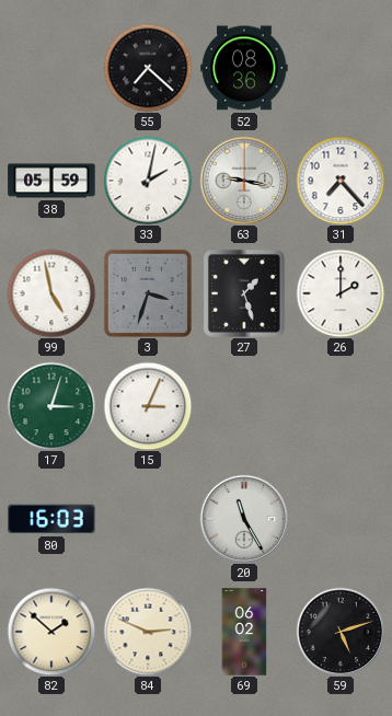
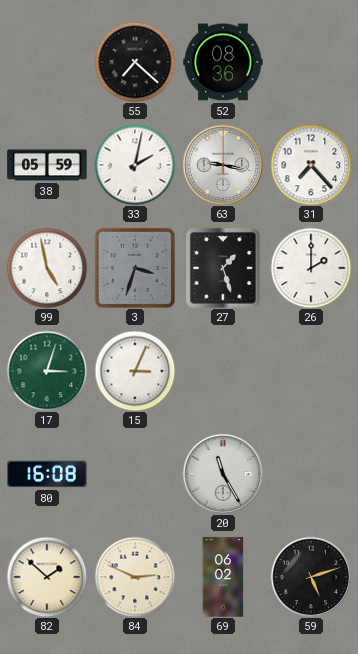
80: 16:03 -> 16:08 (47, 474)
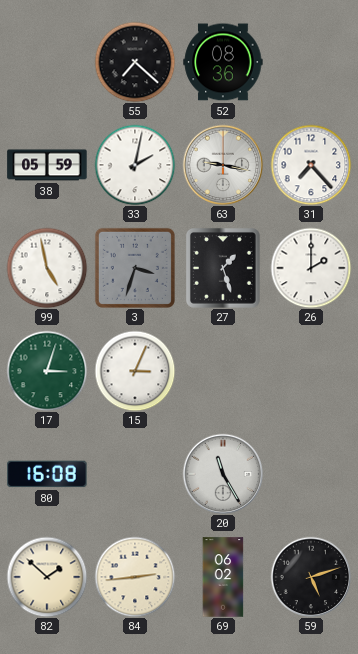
84: 2:49 -> 2:44 (135, 577)
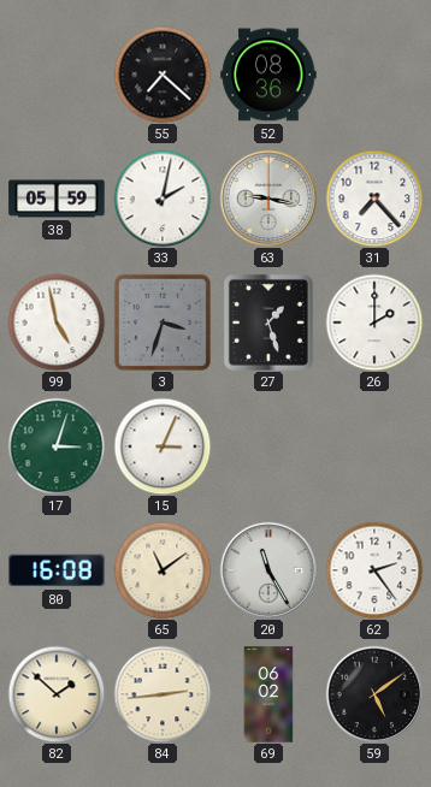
65: none -> 11:09 (163, 570)
62: none -> 2:24 (374, 570)
59: 5:12 -> 5:09 (374, 694)
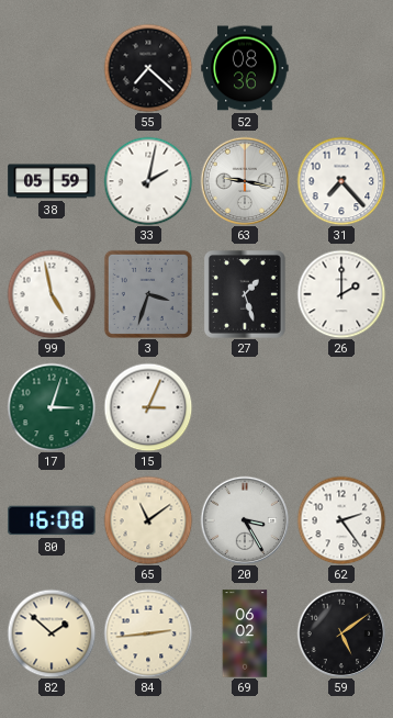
20: 11:25 -> 3:25 (245, 520)
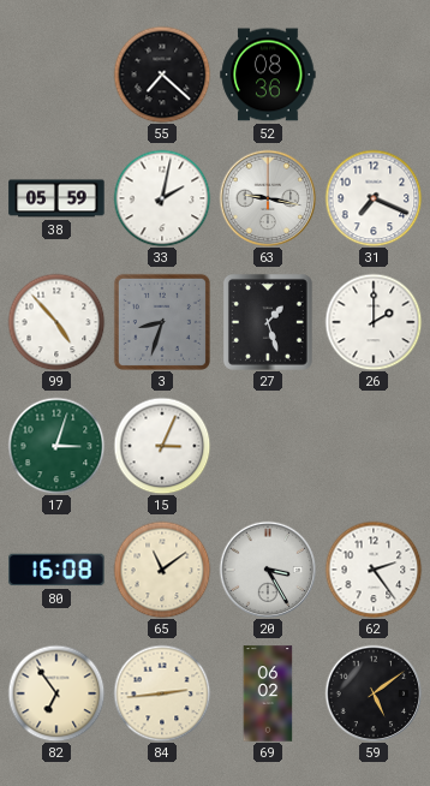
31: 7:23 -> 7:19 (374, 198)
99: 4:58 -> 4:53 (56, 322)
3: 3:33 -> 8:33 (162, 322)
82: 1:52 -> 6:54 (56, 693)
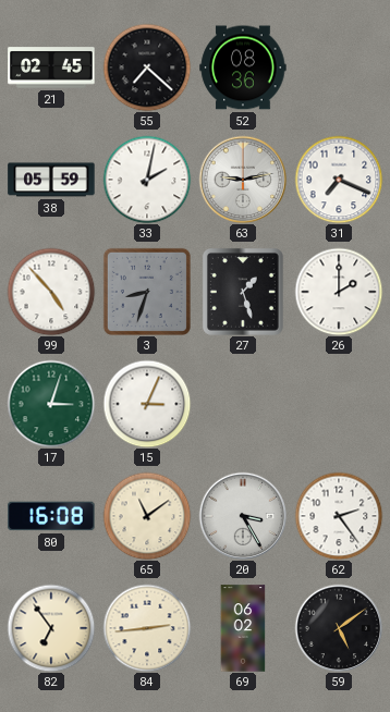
21: none -> 02:45 (51, 67)
63: 9:17 -> 9:13 (243, 180)
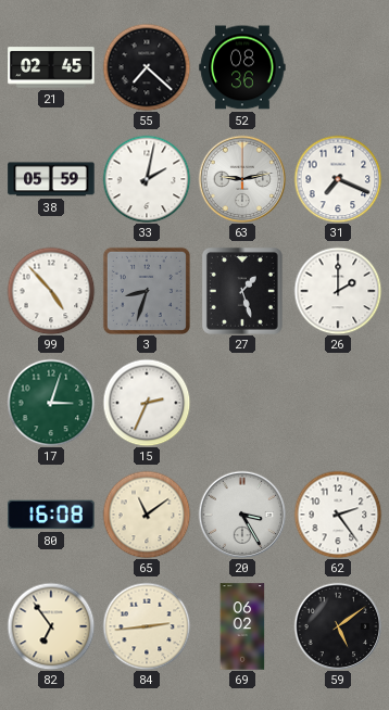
15: 3:04 -> 2:34 (147, 403)
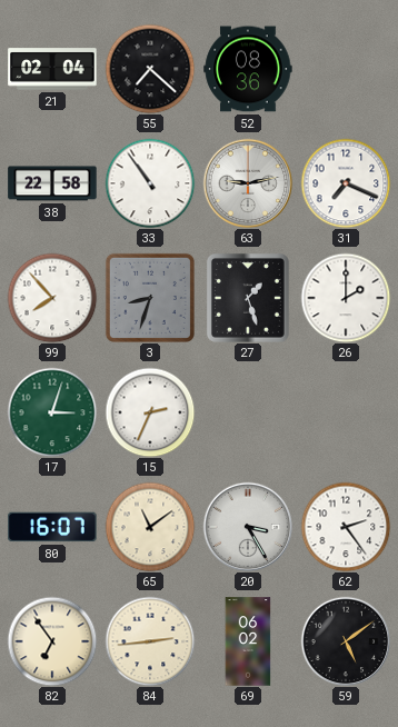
21: 02:45 -> 02:04 (52, 69)
38: 05:59 -> 22:58 (52, 183)
33: 2:02 -> 10:54 (150, 183)
99: 4:53 -> 7:53 (52, 298)
80: 16:08 -> 16:07 (52, 527)
